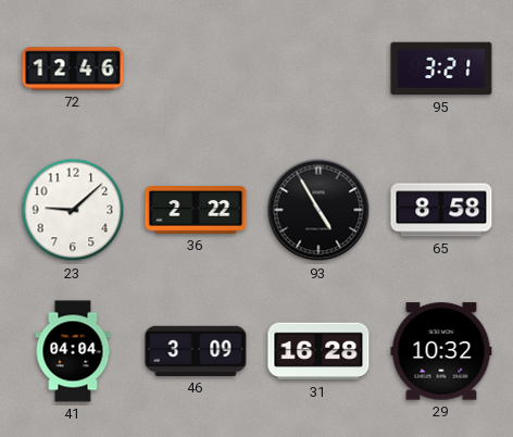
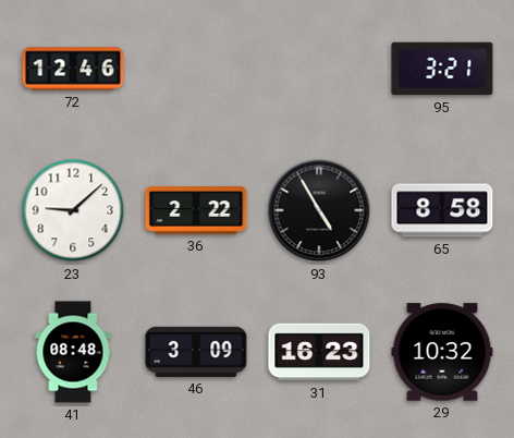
41: 04:04 -> 08:48 (73, 352)
31: 16:28 -> 16:23 (319, 352)
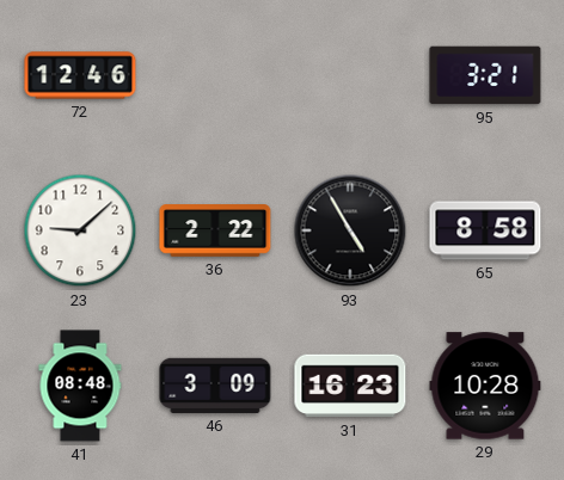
29: 10:32 -> 10:28 (485, 386)
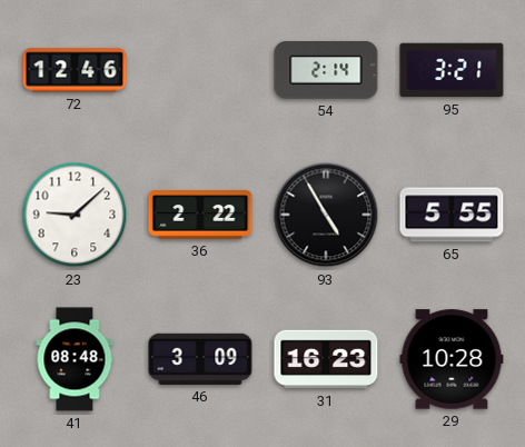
54: none -> 2:14 (326, 70)
65: 8:58 -> 5:55 (452, 215)
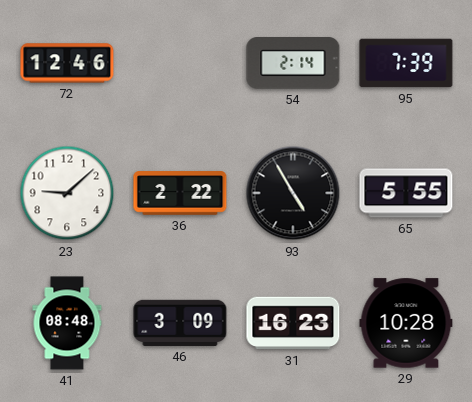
95: 3:21 -> 7:39 (406, 63)
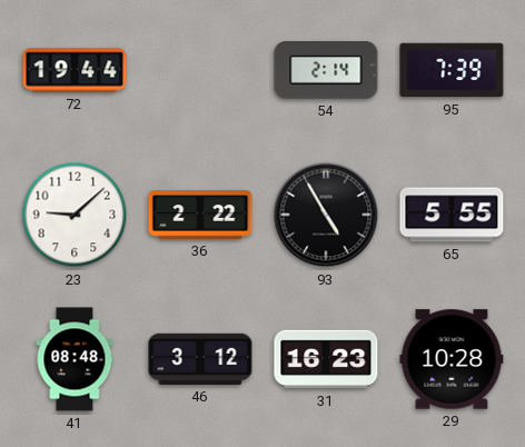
72: 12:46 -> 19:44 (75, 70)
46: 3:09 -> 3:12 (200, 359)
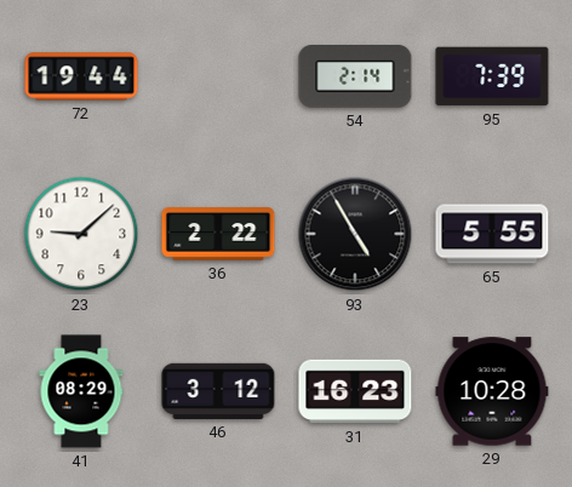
41: 08:48 -> 08:29 (81, 391)
